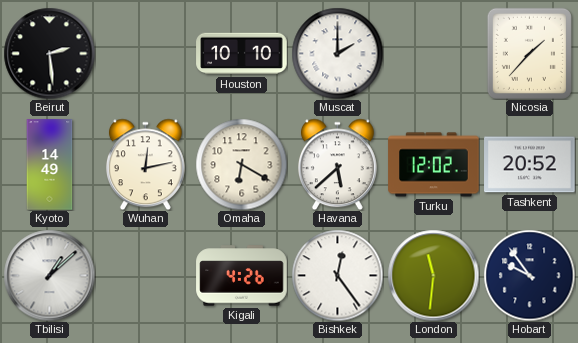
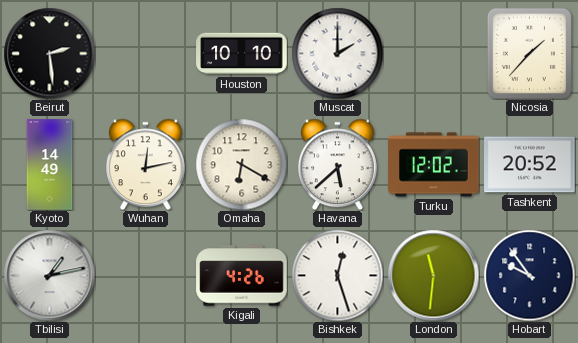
Tbilisi: 1:08 -> 1:13 (49, 275)
Bishkek: 12:24 -> 12:27 (337, 275)
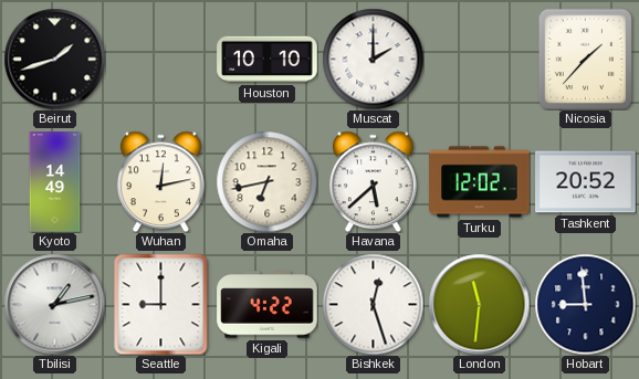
Beirut: 2:29 -> 1:42 (54, 59)
Omaha: 6:20 -> 6:43 (266, 181)
Seattle: none -> 9:00 (161, 304)
Kigali: 4:26 -> 4:22 (268, 305)
Hobart: 9:54 -> 8:59 (585, 304)
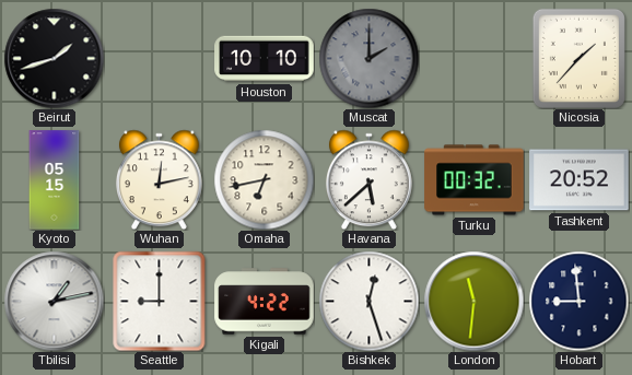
Muscat dial: white -> grey (368, 58)
Kyoto: 14:49 -> 05:15 (55, 180)
Turku: 12:02 -> 00:32 (475, 180)
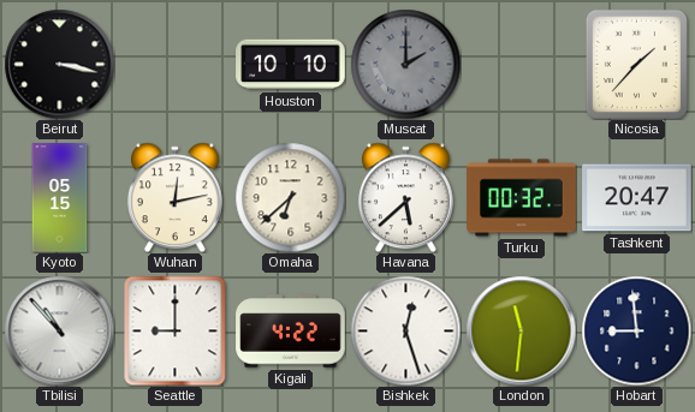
Beirut: 1:42 -> 3:17 (59, 64)
Omaha: 6:43 -> 6:38 (290, 197)
Tashkent: 20:52 -> 20:47 (637, 198)
Tbilisi: 1:13 -> 10:53 (59, 330)
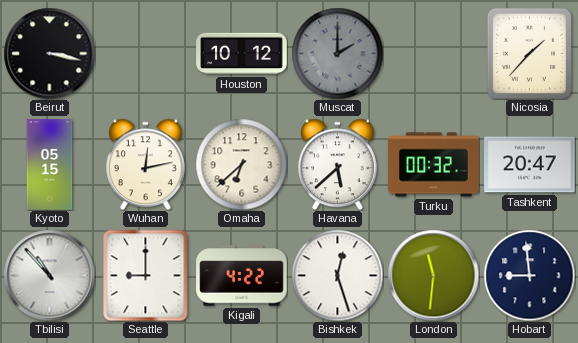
Houston: 10:10 -> 10:12 (242, 54)
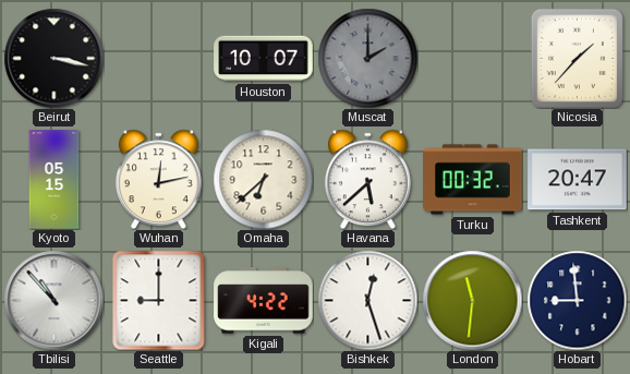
Houston: 10:12 -> 10:07 (264, 59)
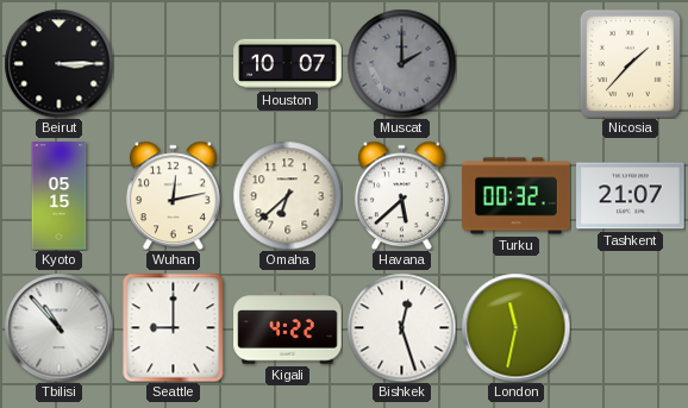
Beirut: 3:17 -> 3:15 (58, 63)
Tashkent: 20:47 -> 21:07 (631, 196)
London: 11:31 -> 11:32 (515, 327)
Hobart: 8:59 -> none (577, 300)
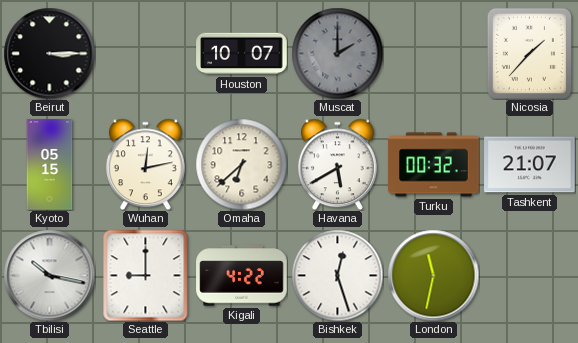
Havana: 5:38 -> 5:40 (337, 164)
Tbilisi: 10:53 -> 10:17 (49, 275)
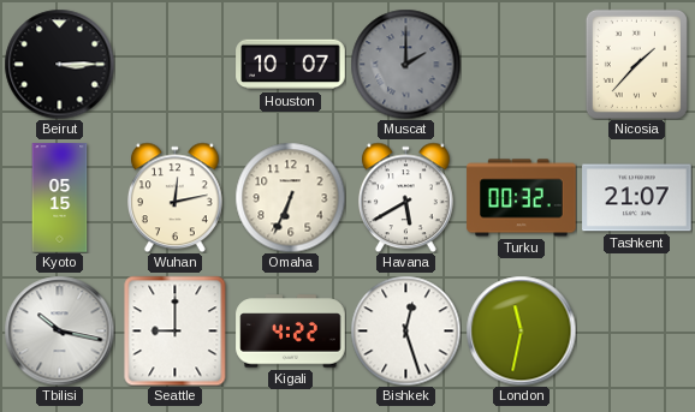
Omaha: 6:38 -> 6:34 (290, 197)
